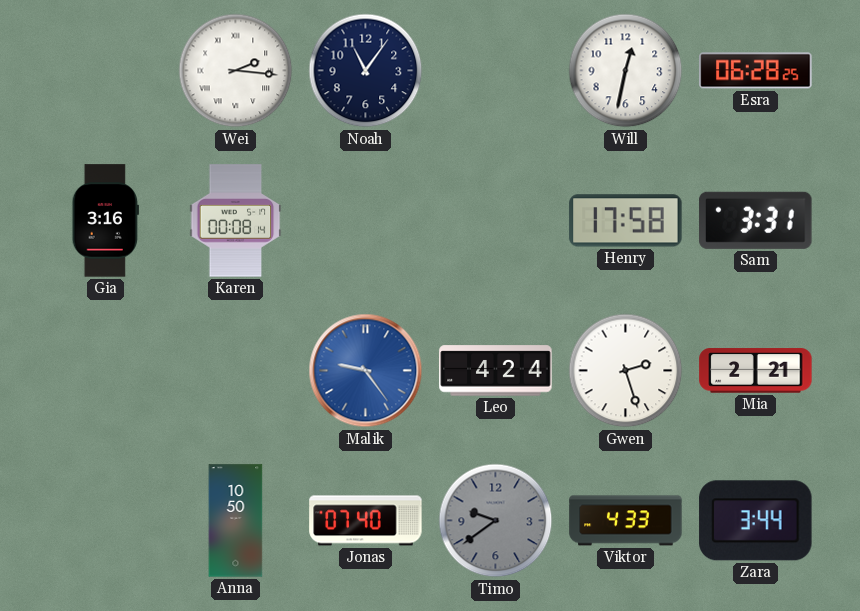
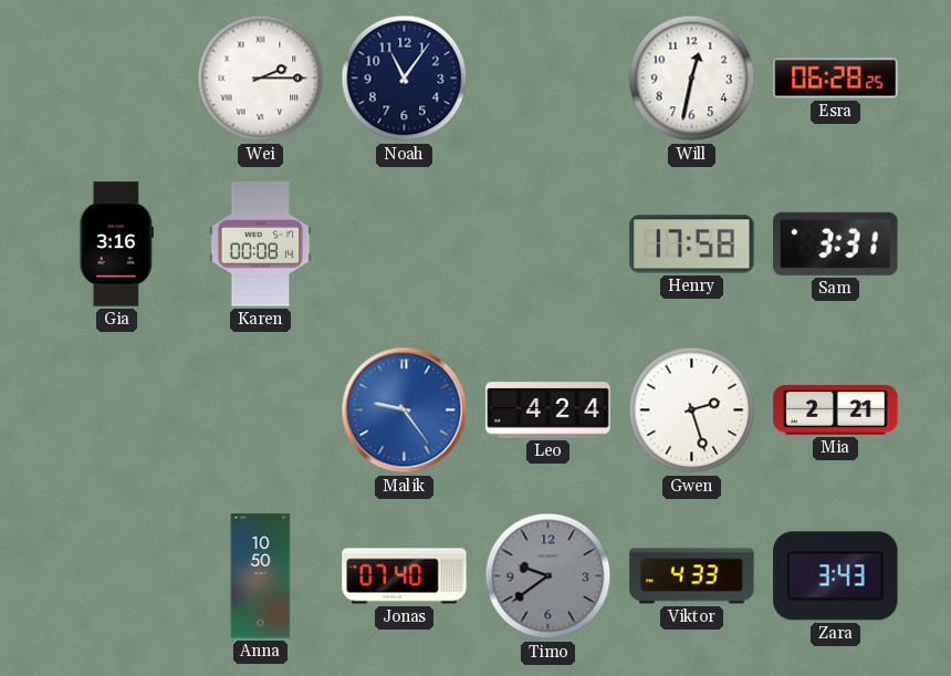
Wei: 2:16 -> 2:15 (261, 79)
Zara: 3:44 -> 3:43 (836, 576)
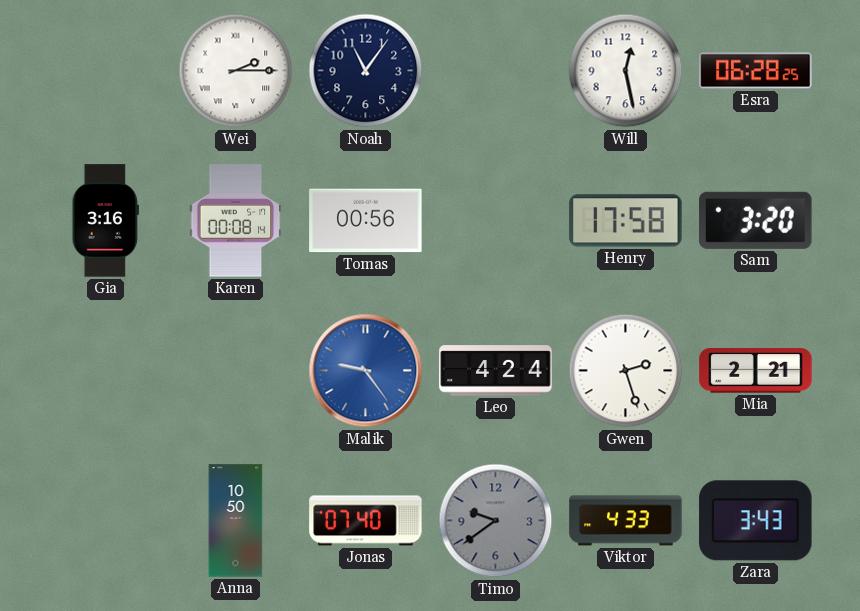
Will: 12:32 -> 12:28 (626, 71)
Tomas: none -> 00:56 (366, 221)
Sam: 3:31 -> 3:20 (756, 220)
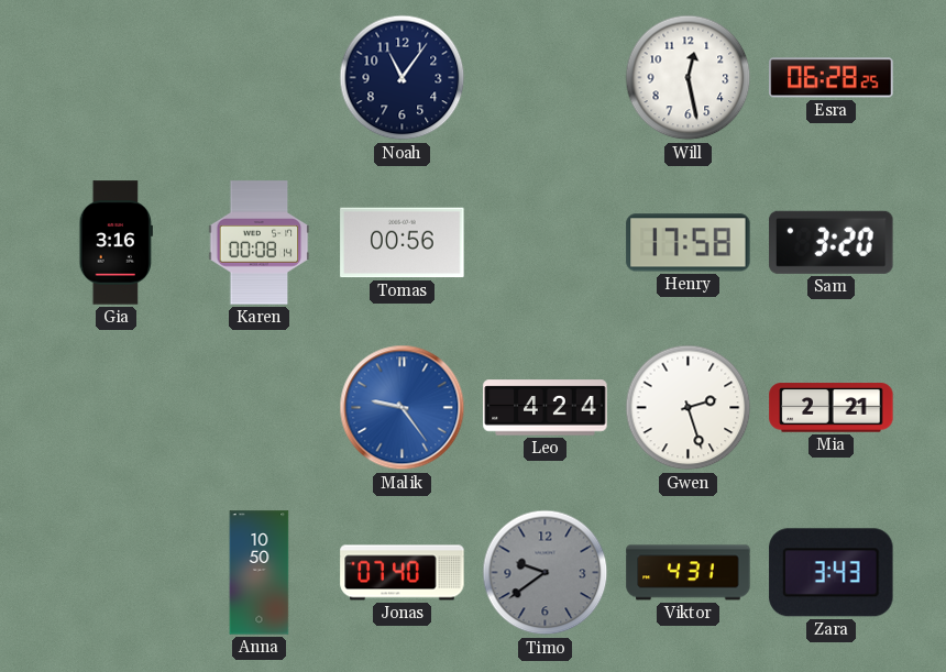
Wei: 2:15 -> none (236, 71)
Viktor: 4:33 -> 4:31 (689, 573)
